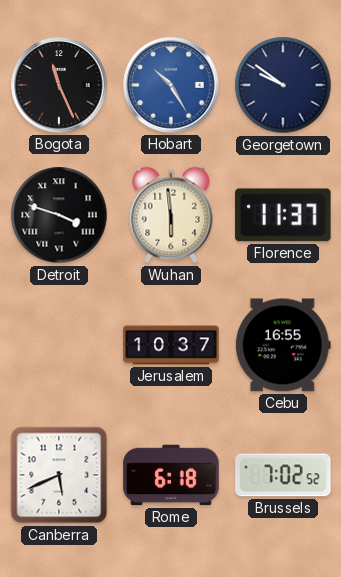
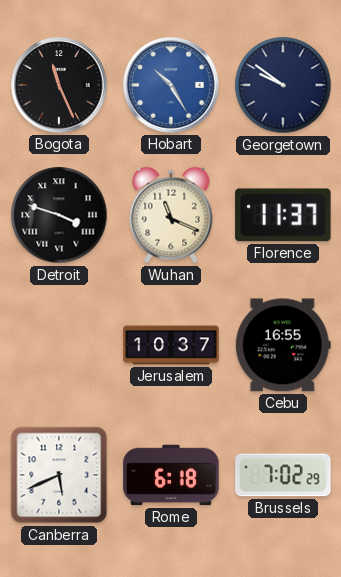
Wuhan: 5:59 -> 11:19 (171, 215)
Brussels: 7:02:52 -> 7:02:29 (283, 475)
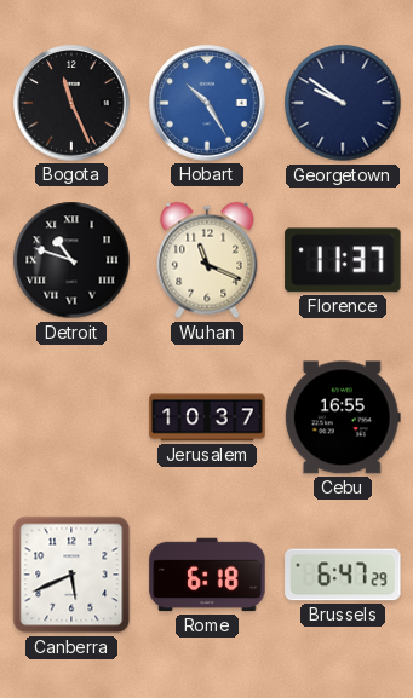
Detroit: 3:48 -> 10:48 (71, 260)
Brussels: 7:02 -> 6:47 (343, 575)
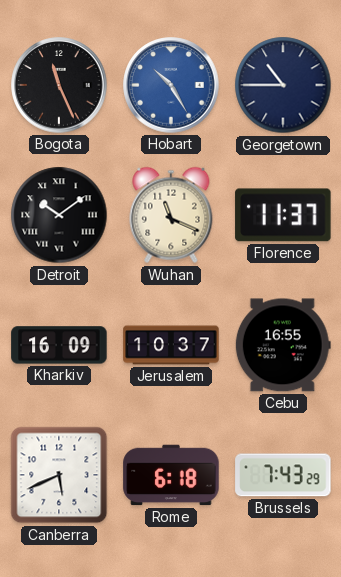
Georgetown: 9:51 -> 10:45 (283, 85)
Detroit: 10:48 -> 10:09 (59, 215)
Kharkiv: none -> 16:09 (59, 345)
Brussels: 6:47 -> 7:43 (283, 475)
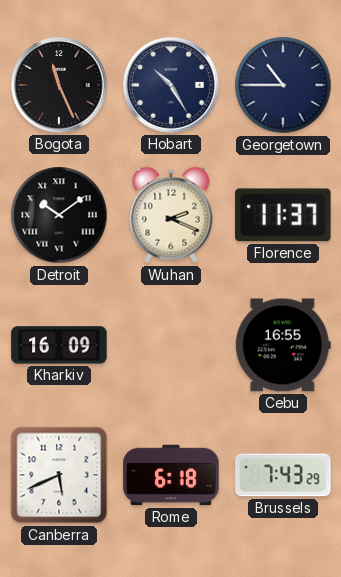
Hobart dial: blue -> navy (171, 85)
Wuhan: 11:19 -> 2:19 (171, 215)
Jerusalem: 10:37 -> none (171, 345)
